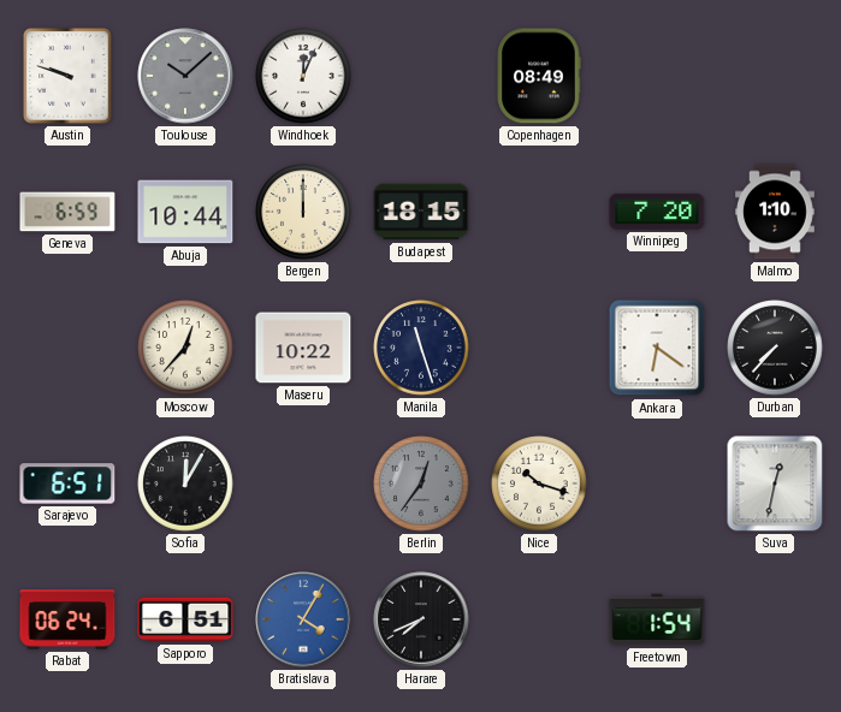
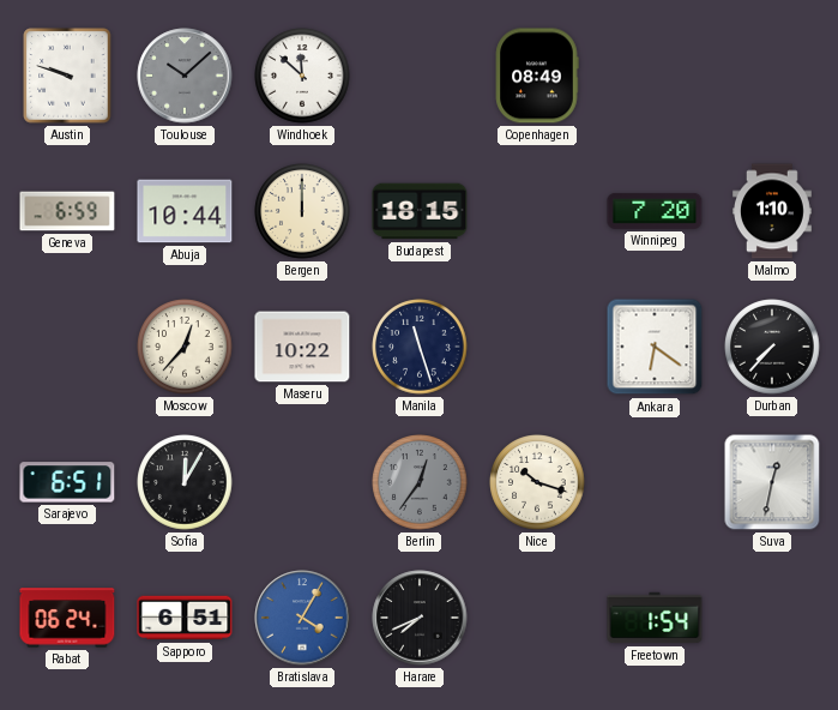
Windhoek: 12:04 -> 11:52 (302, 76)
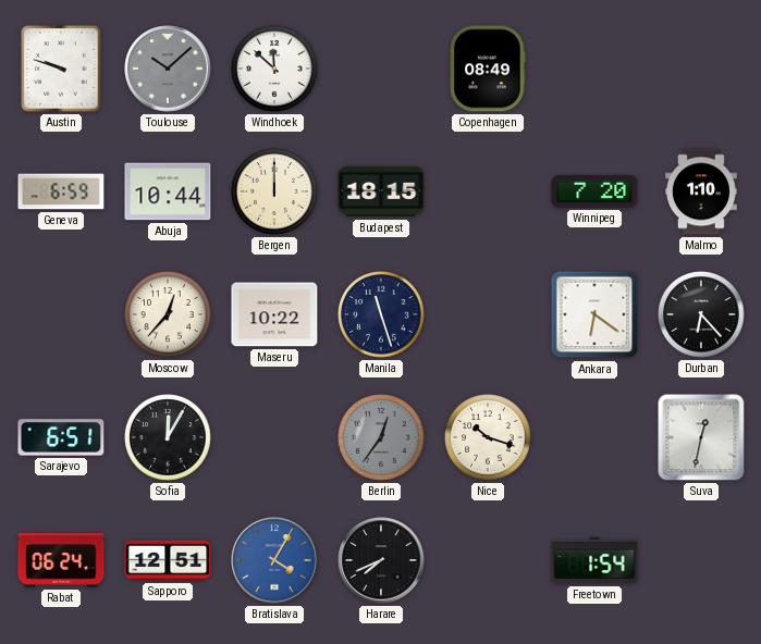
Durban: 7:37 -> 6:23 (701, 314)
Sapporo: 6:51 -> 12:51 (168, 560)
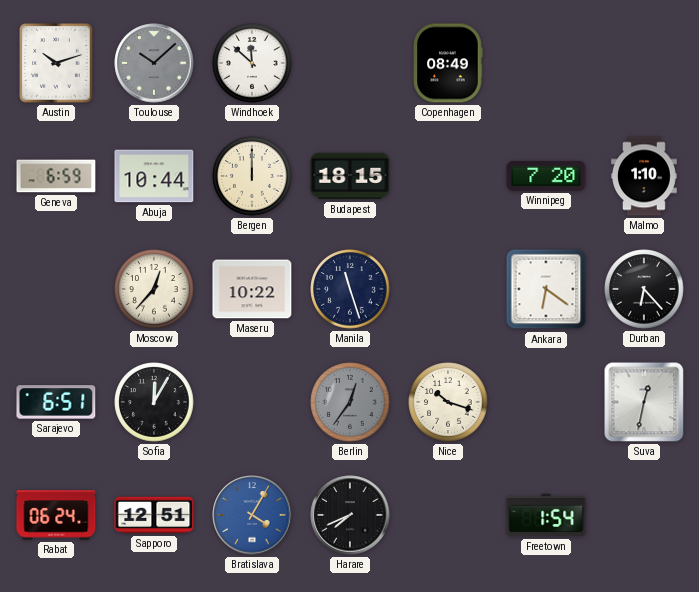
Austin: 9:48 -> 10:12 (56, 63)
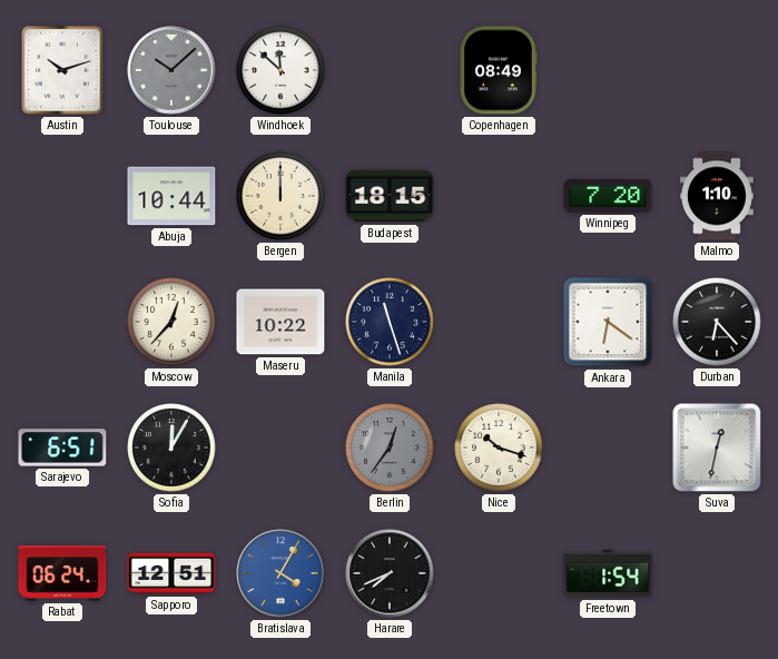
Geneva: 6:59 -> none (56, 176)
